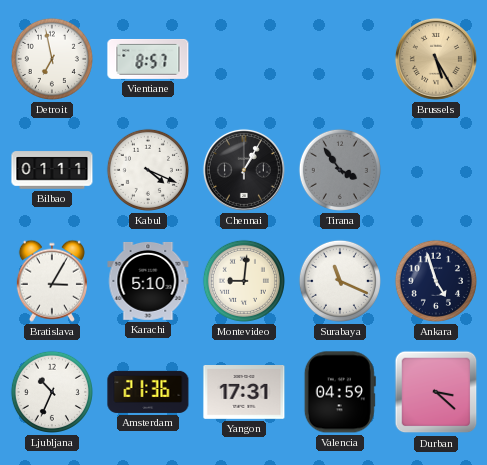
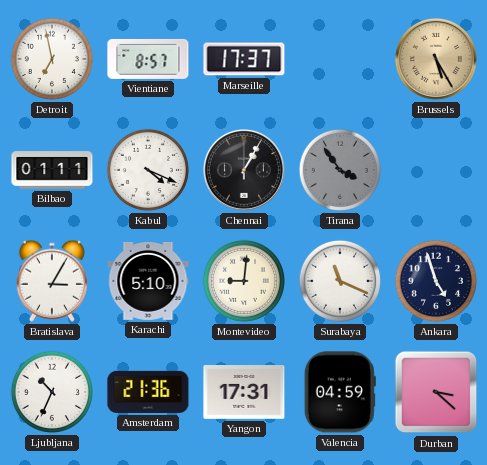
Marseille: none -> 17:37 (244, 59)
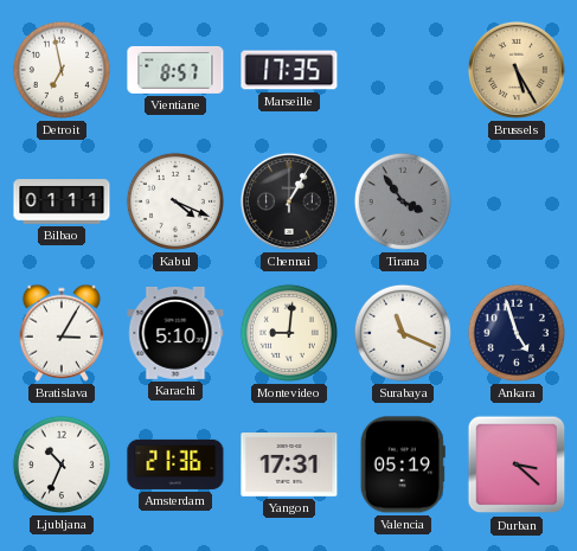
Marseille: 17:37 -> 17:35 (289, 70)
Valencia: 04:59 -> 05:19 (403, 464)
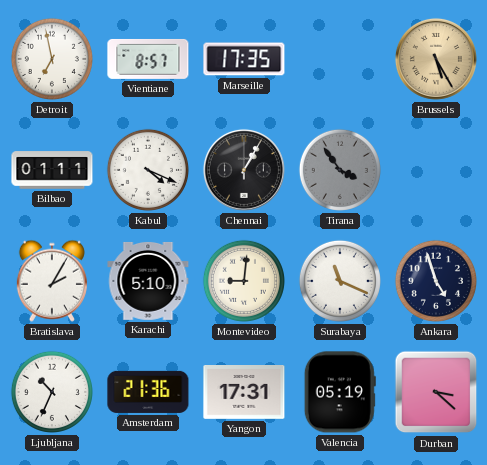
Bratislava: 3:05 -> 2:05 (52, 281)
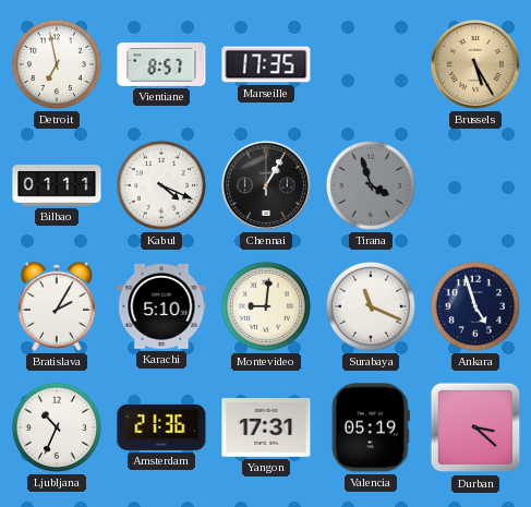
Tirana: 3:54 -> 3:57 (371, 185)
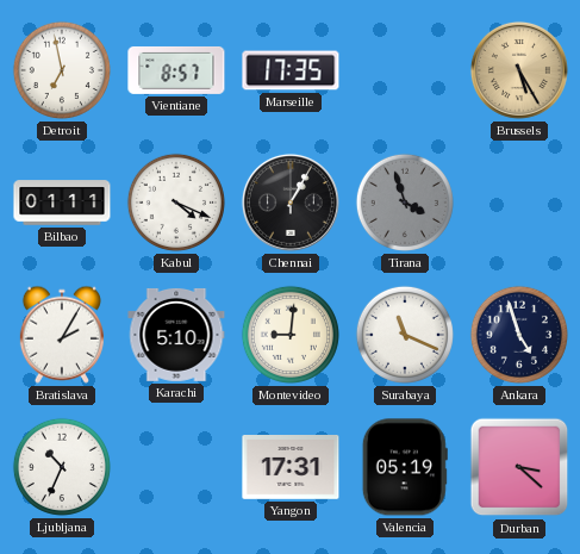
Amsterdam: 21:36 -> none (161, 427)
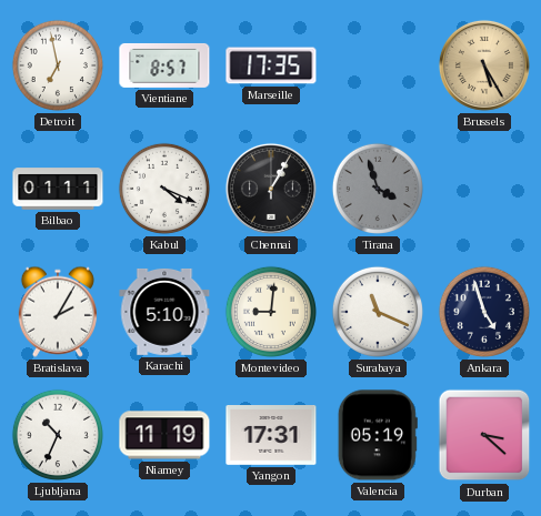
Niamey: none -> 11:19 (164, 435)
